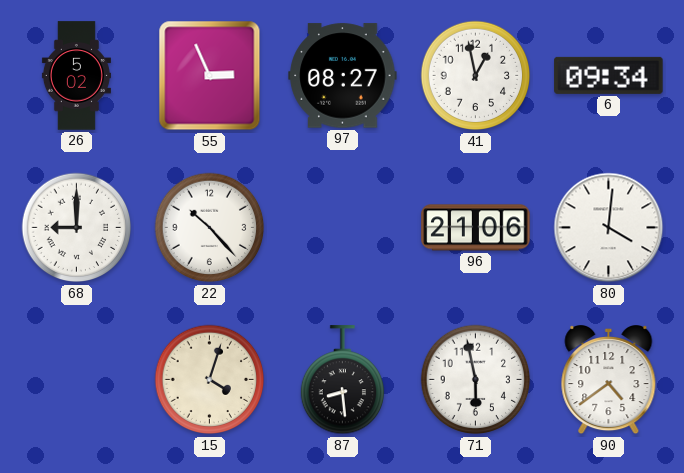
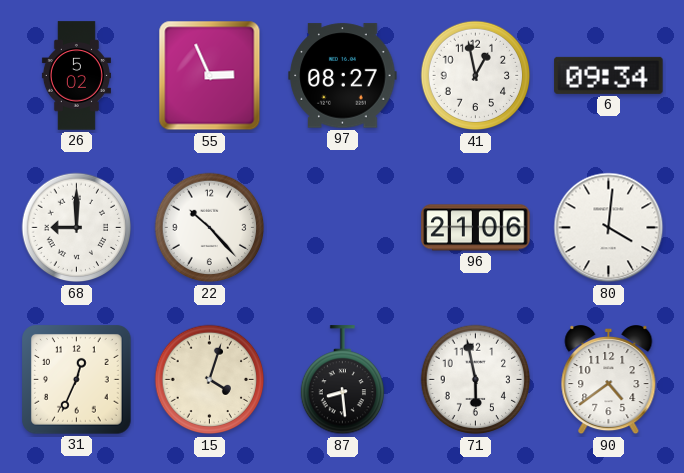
31: none -> 12:34 (77, 380)
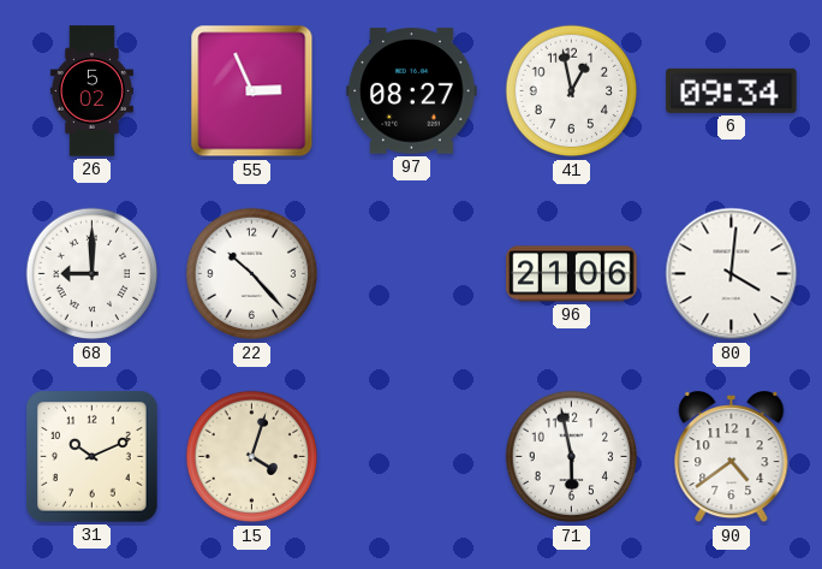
31: 12:34 -> 10:11 (93, 457)
87: 8:29 -> none (342, 380)
